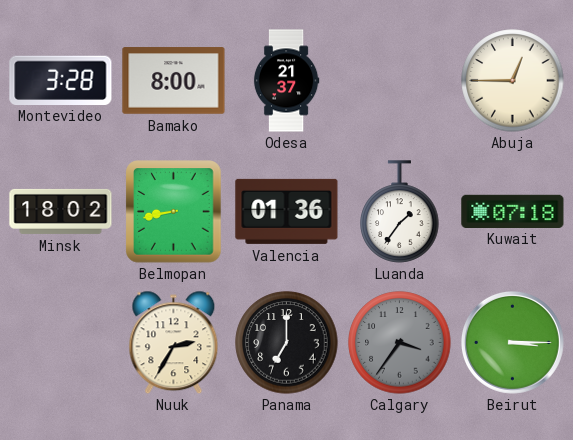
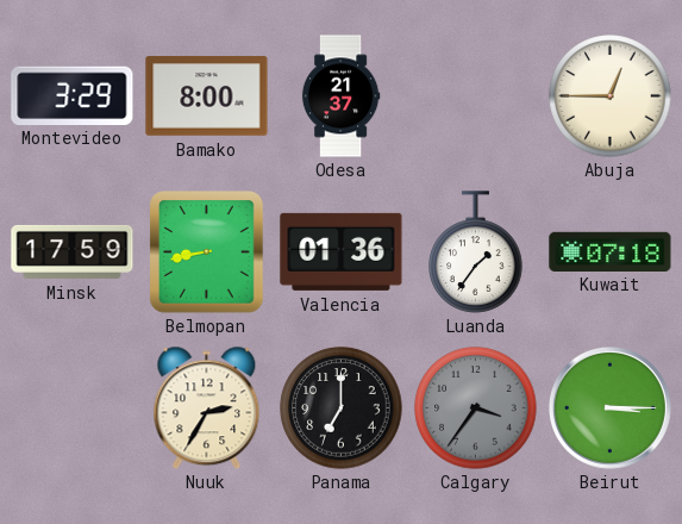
Montevideo: 3:28 -> 3:29 (73, 95)
Minsk: 18:02 -> 17:59 (73, 251)
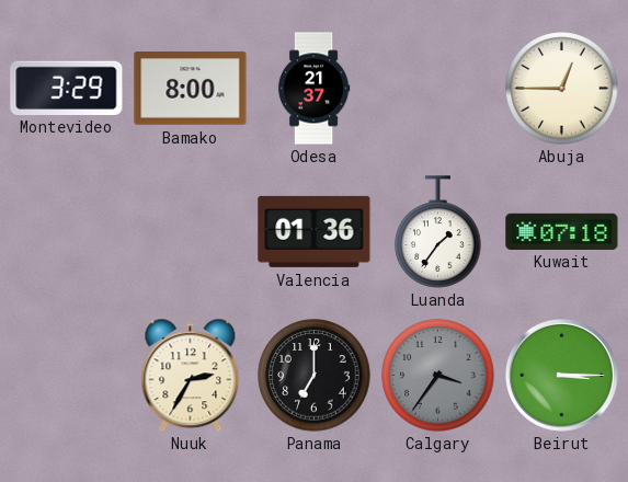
Minsk: 17:59 -> none (73, 251)
Belmopan: 8:43 -> none (207, 252)
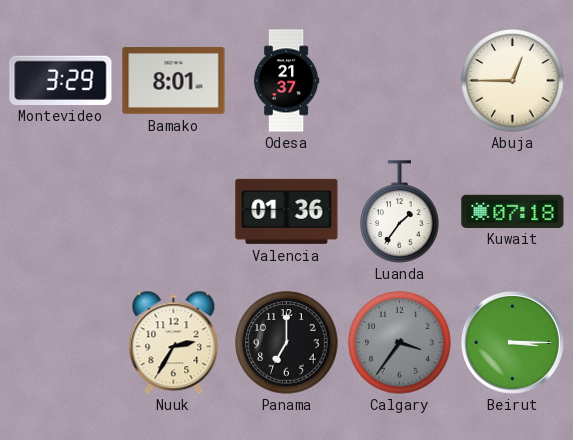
Bamako: 8:00 -> 8:01 (174, 81)
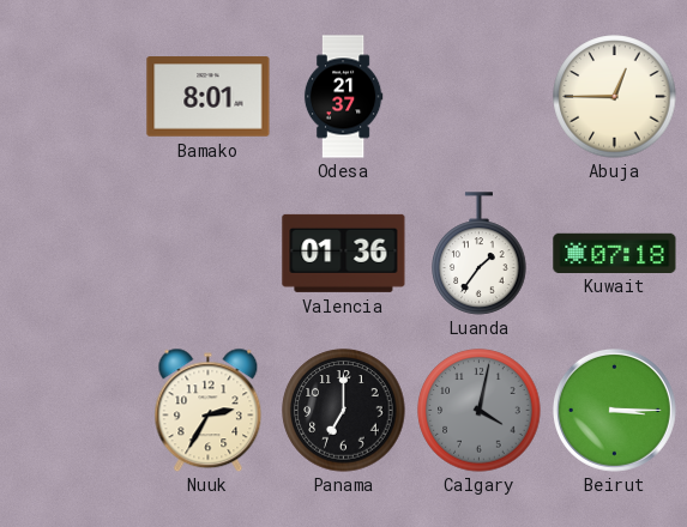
Montevideo: 3:29 -> none (61, 80)
Calgary: 3:36 -> 4:02 (480, 411)
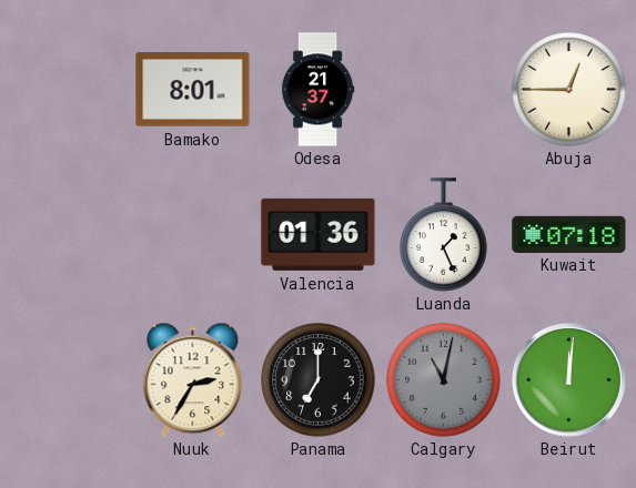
Luanda: 1:36 -> 1:26 (444, 235)
Calgary: 4:02 -> 11:02 (444, 380)
Beirut: 3:15 -> 12:01 (568, 379)
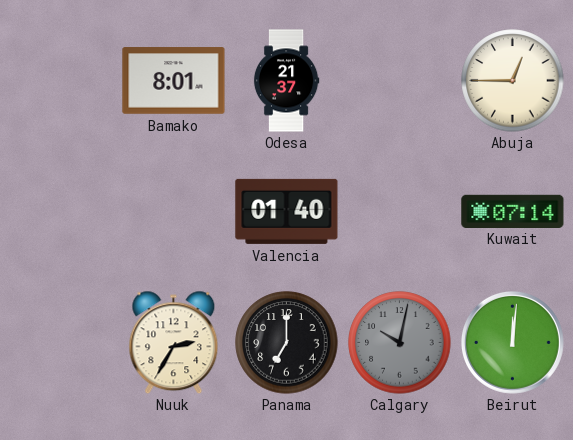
Valencia: 01:36 -> 01:40 (287, 211)
Luanda: 1:26 -> none (444, 235)
Kuwait: 07:18 -> 07:14 (513, 211)
Calgary: 11:02 -> 10:02 (400, 343)
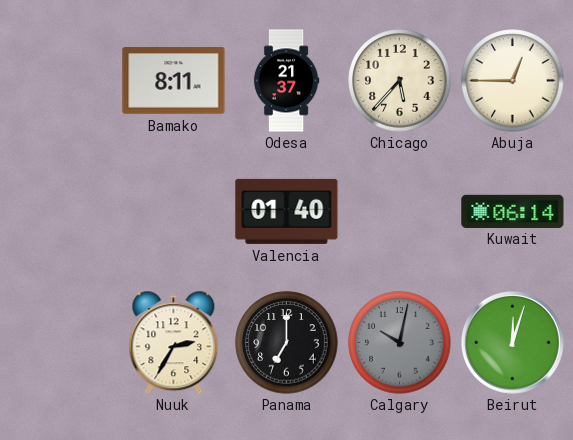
Bamako: 8:01 -> 8:11 (174, 81)
Chicago: none -> 5:37 (400, 81)
Kuwait: 07:14 -> 06:14 (513, 211)
Beirut: 12:01 -> 12:03 (512, 342)
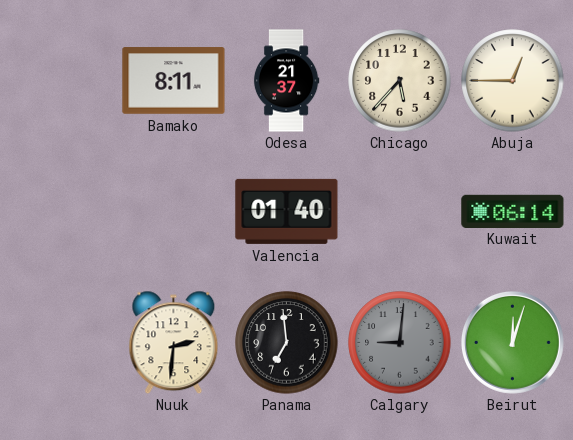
Nuuk: 2:35 -> 2:31 (174, 342)
Panama: 7:00 -> 6:59 (287, 343)
Calgary: 10:02 -> 9:01 (400, 343)
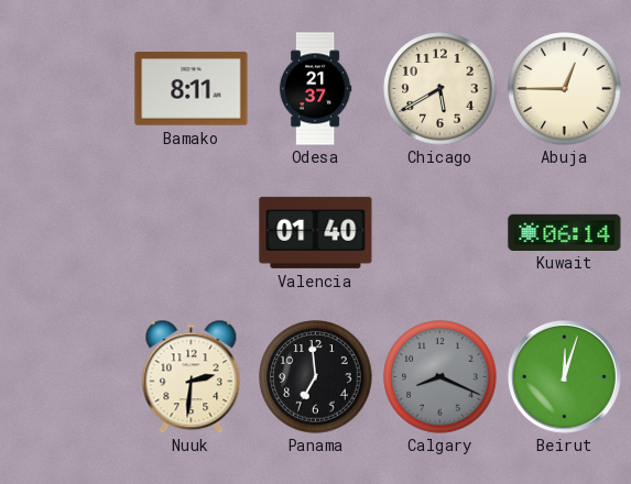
Chicago: 5:37 -> 5:40 (440, 89)
Calgary: 9:01 -> 8:19 (440, 377)
